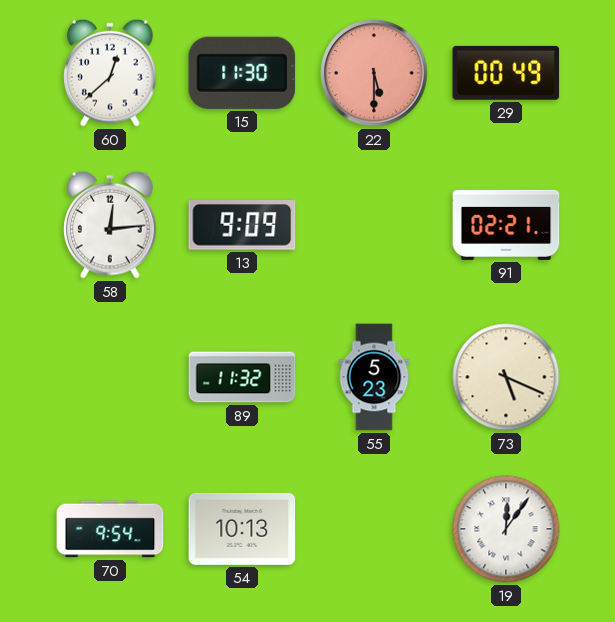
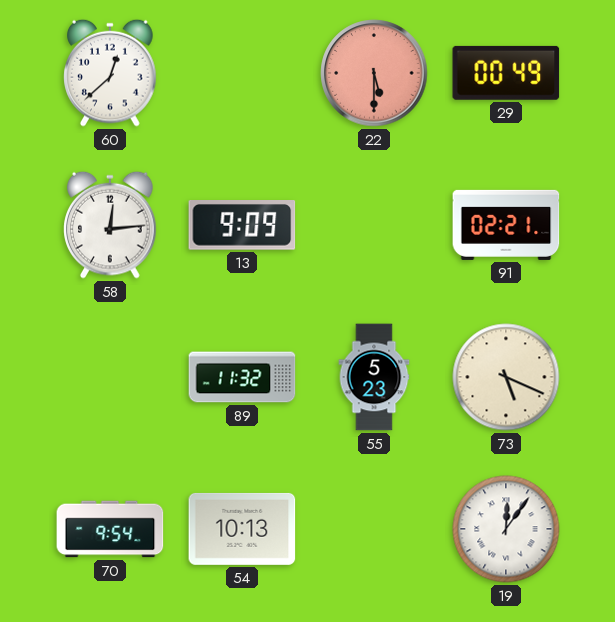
15: 11:30 -> none (242, 73)
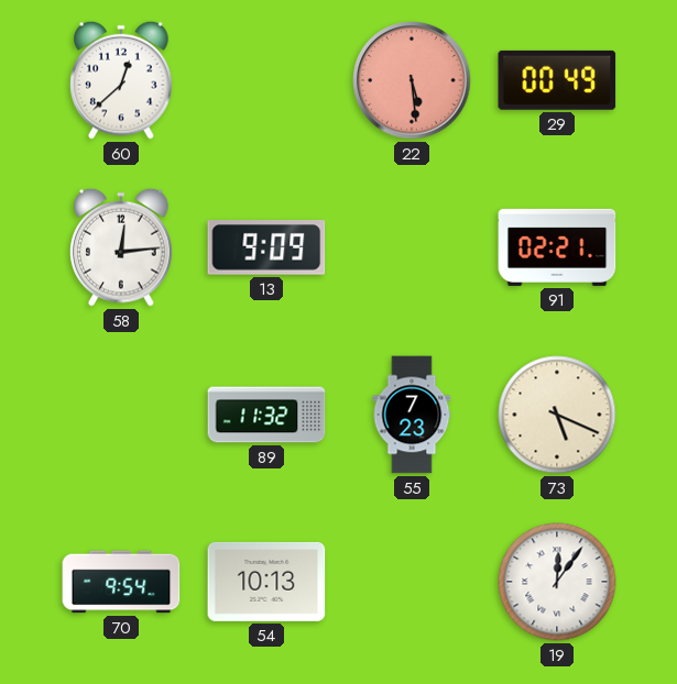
22: 5:30 -> 5:29 (412, 80)
55: 5:23 -> 7:23 (412, 415)
